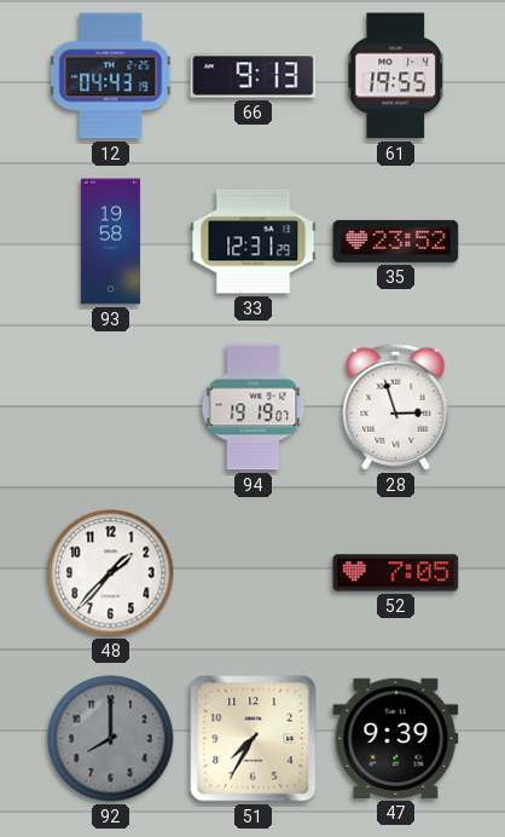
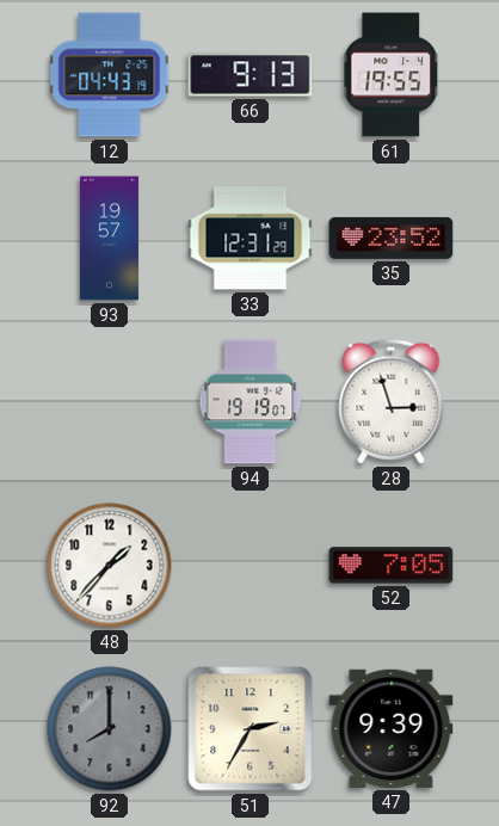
93: 19:58 -> 19:57 (109, 239)
51: 7:35 -> 2:35 (251, 729)
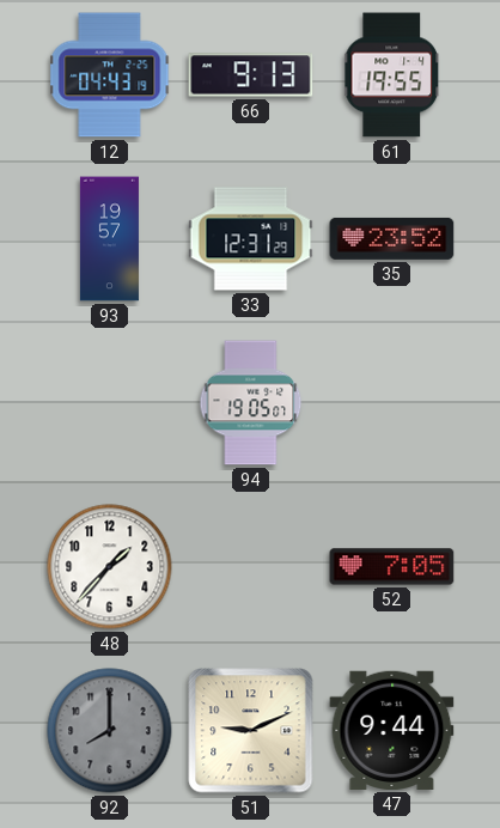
94: 19:19 -> 19:05 (251, 403)
28: 2:57 -> none (392, 401)
51: 2:35 -> 9:11 (251, 731)
47: 9:39 -> 9:44 (392, 730)
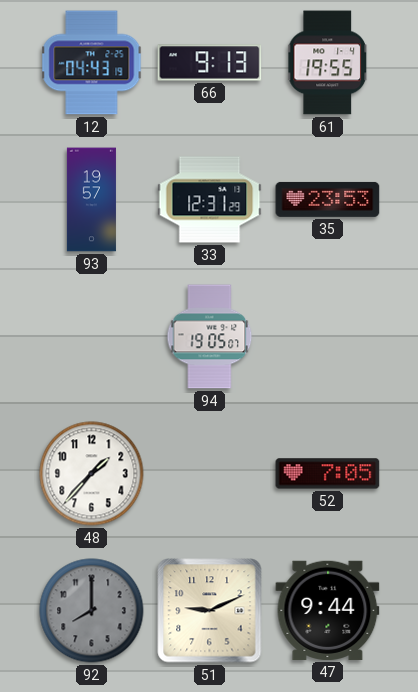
35: 23:52 -> 23:53 (328, 199)
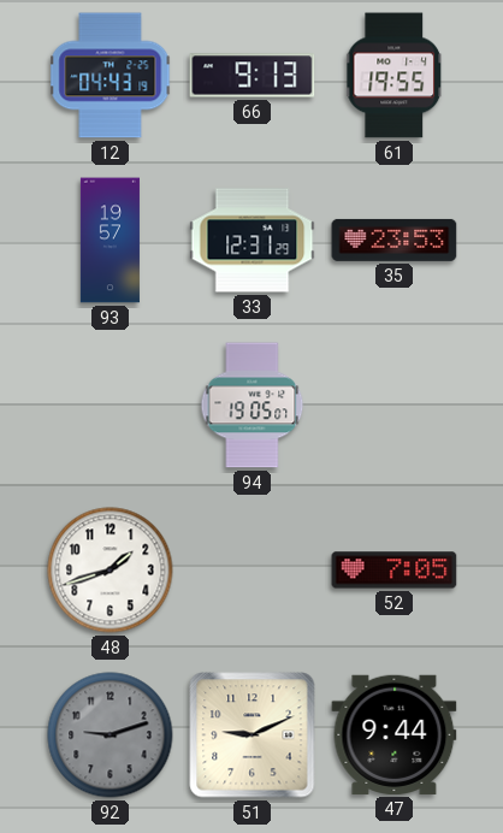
48: 1:37 -> 1:42 (111, 571)
92: 8:00 -> 9:12 (111, 735)
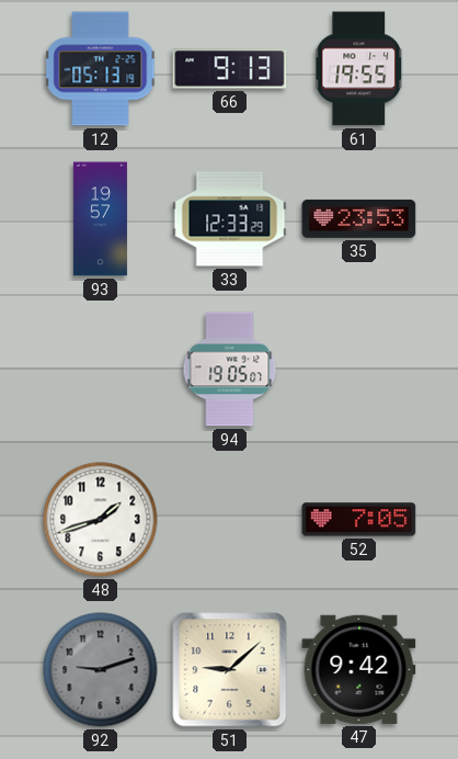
12: 04:43 -> 05:13 (101, 69)
33: 12:31 -> 12:33 (230, 219)
51: 9:11 -> 9:08 (230, 670)
47: 9:44 -> 9:42 (359, 669)
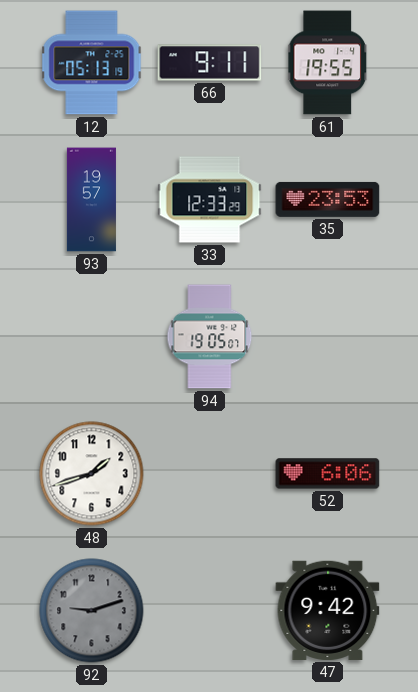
66: 9:13 -> 9:11 (210, 63)
52: 7:05 -> 6:06 (328, 474)
51: 9:08 -> none (230, 670)
